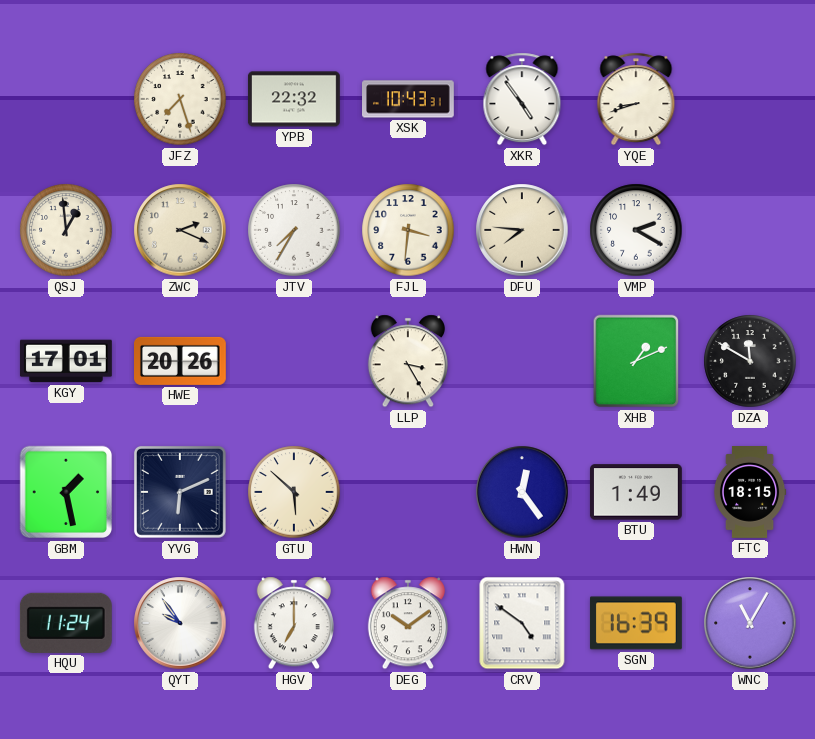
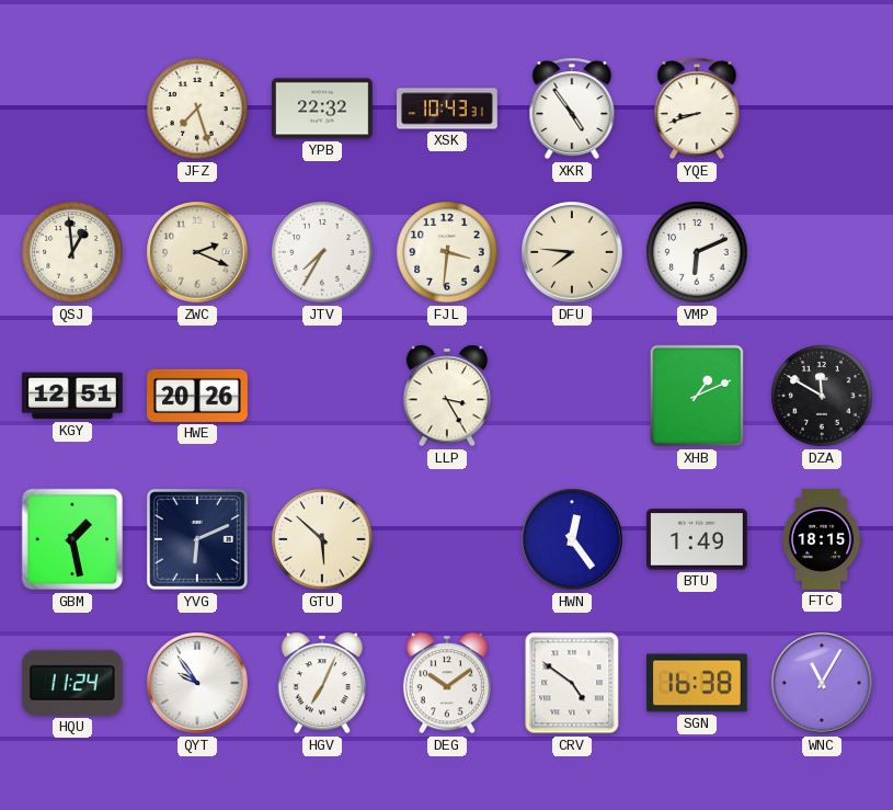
VMP: 2:20 -> 6:11 (697, 252)
KGY: 17:01 -> 12:51 (72, 396)
HGV: 7:00 -> 7:04 (322, 683)
SGN: 16:39 -> 16:38 (697, 683)
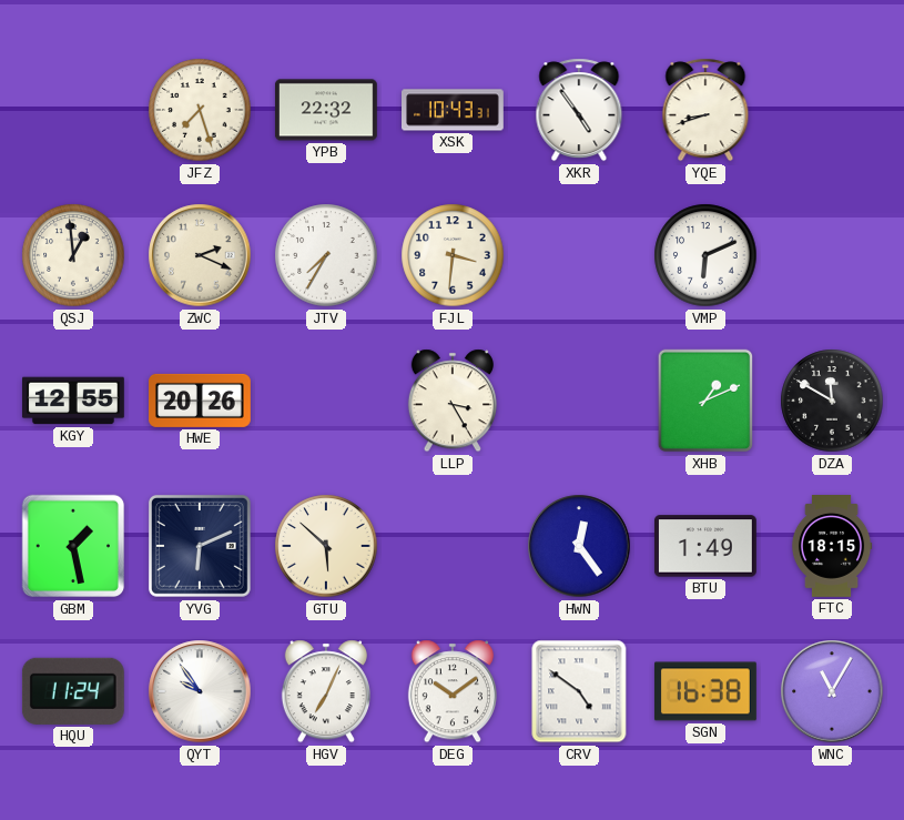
DFU: 7:46 -> none (572, 252)
KGY: 12:51 -> 12:55 (73, 401)
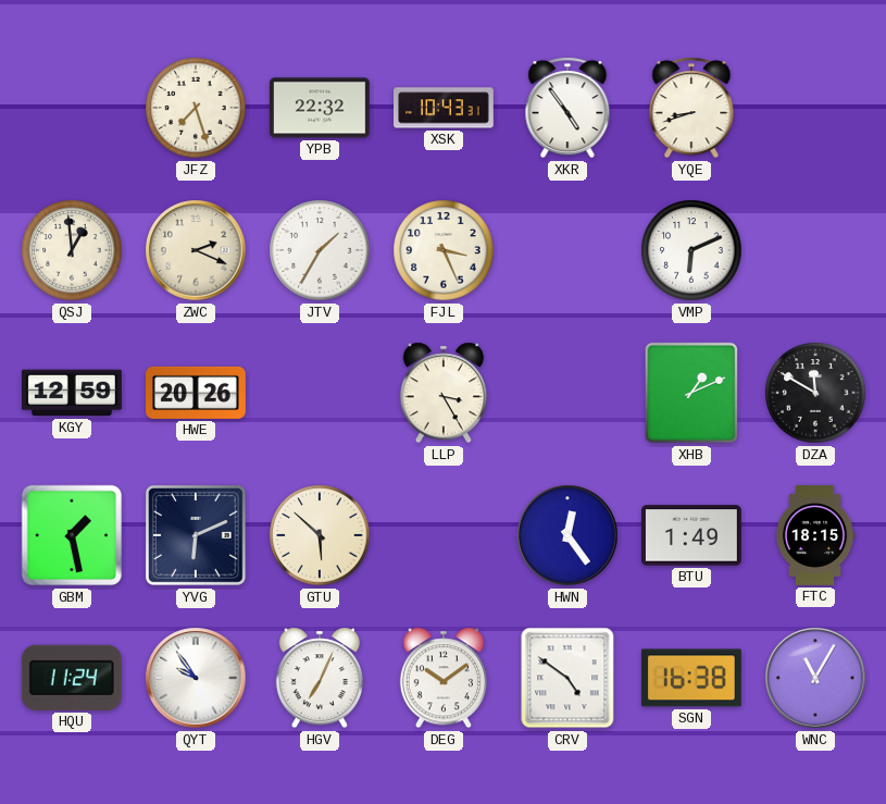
JTV: 7:35 -> 1:35 (320, 250)
FJL: 3:31 -> 3:26 (444, 250)
KGY: 12:55 -> 12:59 (72, 393)
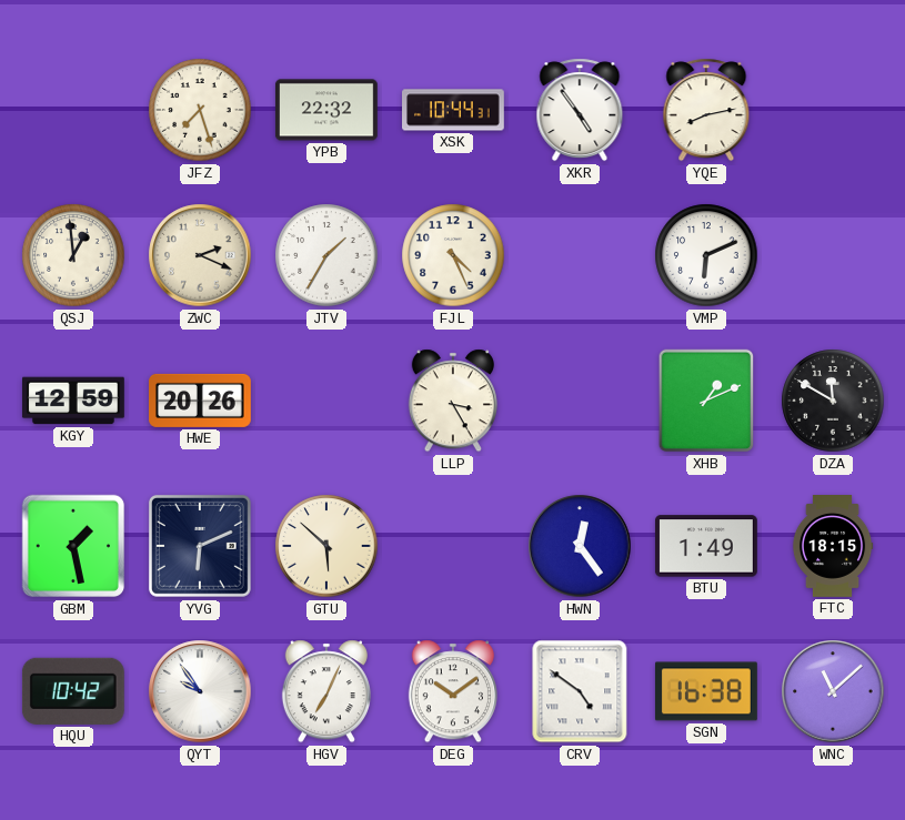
XSK: 10:43 -> 10:44 (454, 110)
YQE: 8:42 -> 8:13 (706, 110)
FJL: 3:26 -> 4:26 (453, 255)
HQU: 11:24 -> 10:42 (73, 691)
WNC: 11:05 -> 11:08 (833, 691)
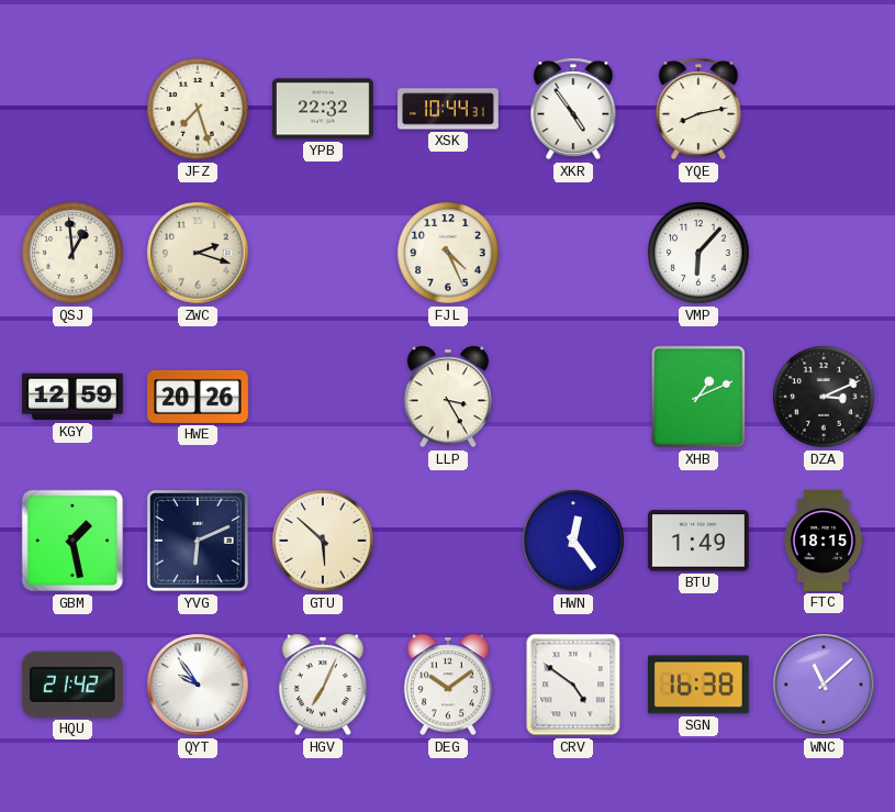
ZWC: 2:19 -> 2:18 (198, 253)
JTV: 1:35 -> none (326, 255)
VMP: 6:11 -> 6:07 (698, 253)
DZA: 11:50 -> 3:11 (824, 397)
HQU: 10:42 -> 21:42 (72, 685)
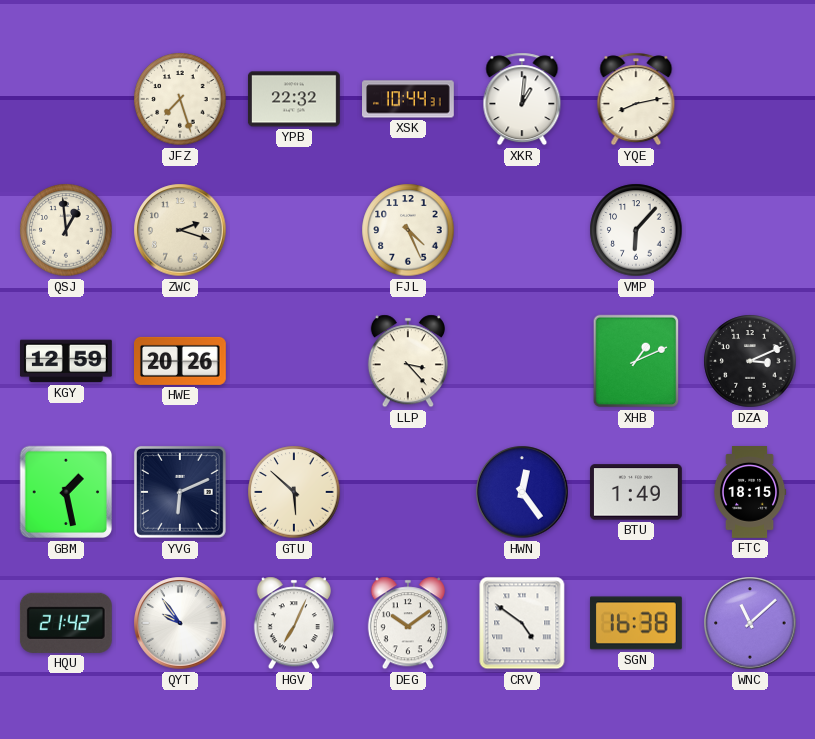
XKR: 4:54 -> 1:01 (522, 99)
LLP: 3:25 -> 3:23 (408, 361)
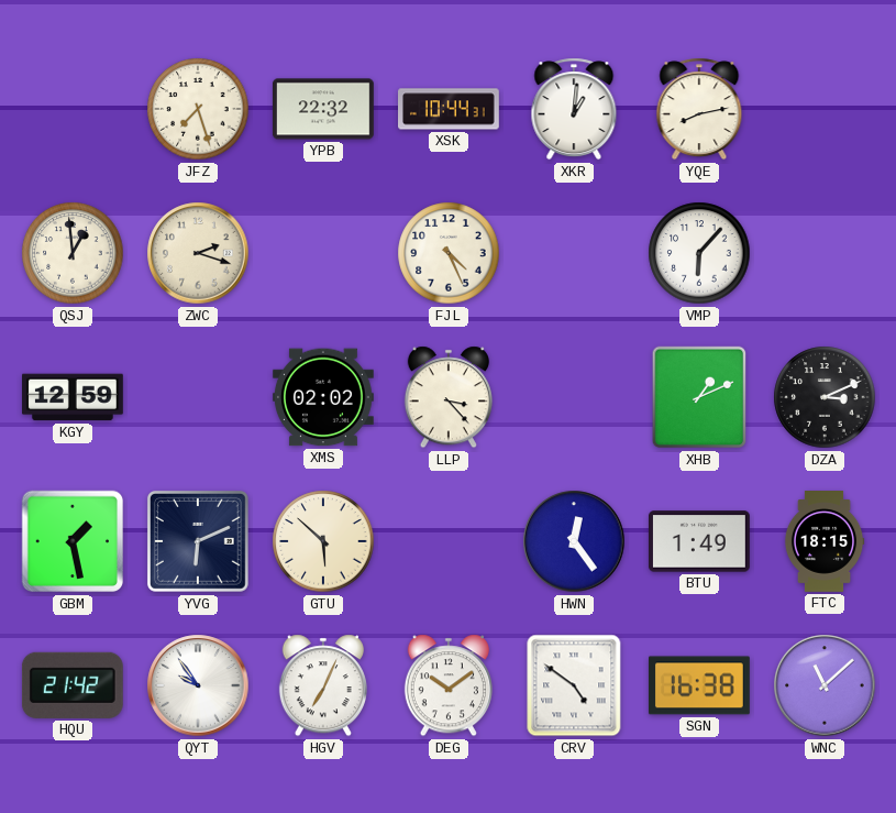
HWE: 20:26 -> none (181, 361)
XMS: none -> 02:02 (323, 397)
